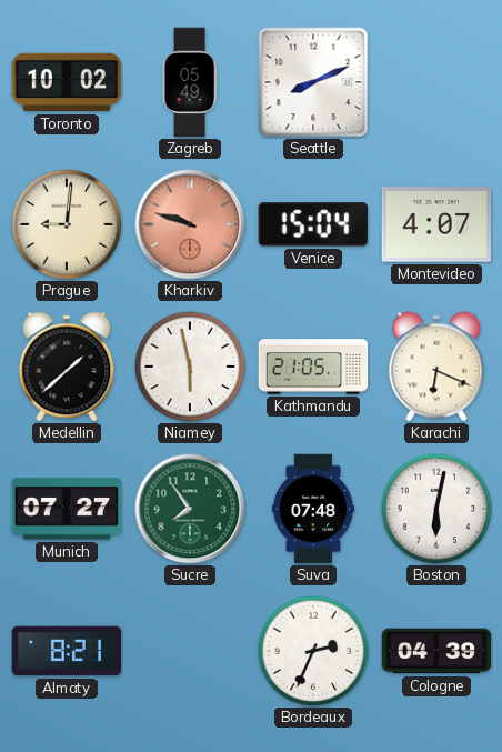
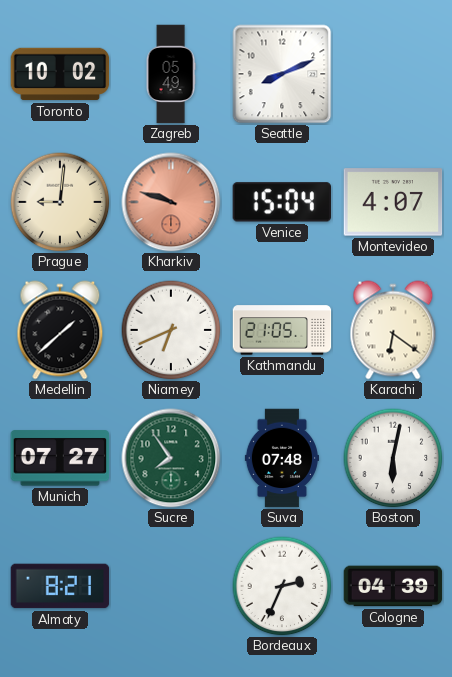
Niamey: 5:58 -> 6:41 (171, 330)
Karachi: 6:19 -> 6:21 (393, 330)
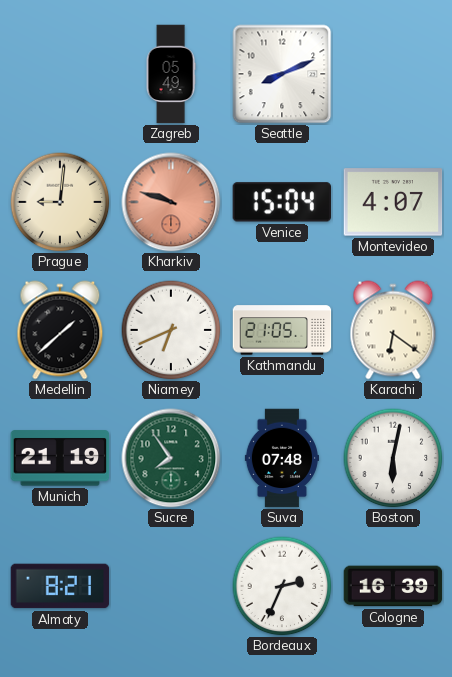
Toronto: 10:02 -> none (60, 74)
Munich: 07:27 -> 21:19 (60, 458)
Cologne: 04:39 -> 16:39 (393, 586)
